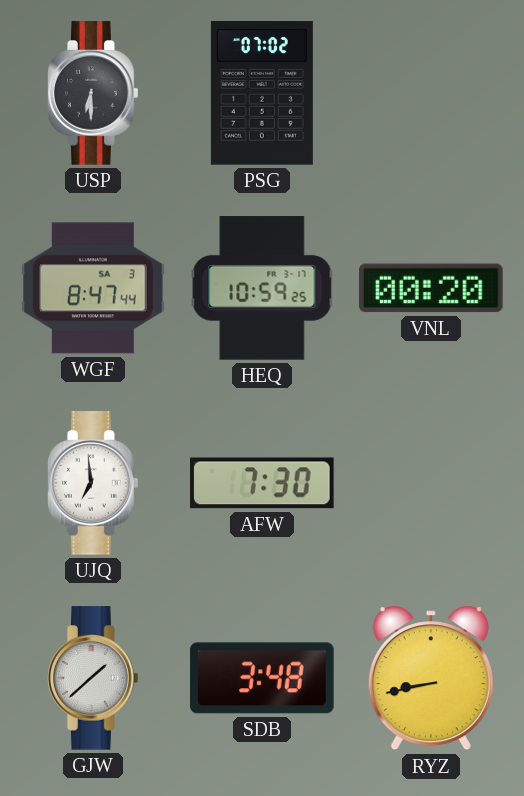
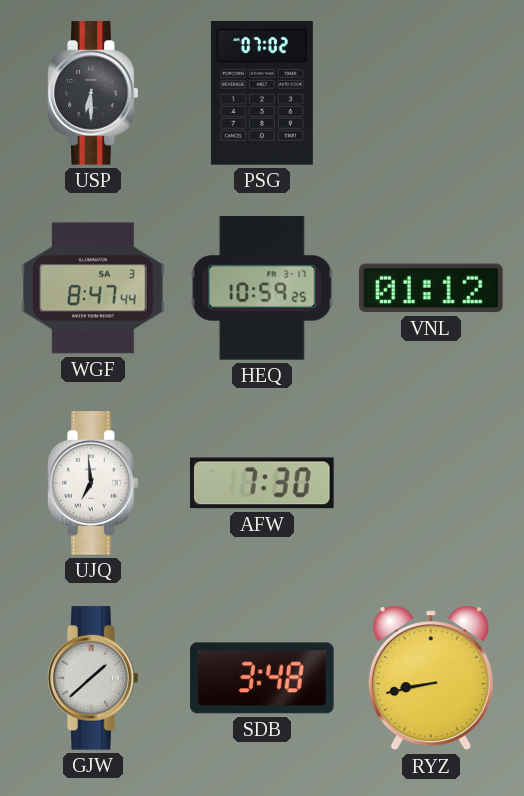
VNL: 00:20 -> 01:12 (432, 288)
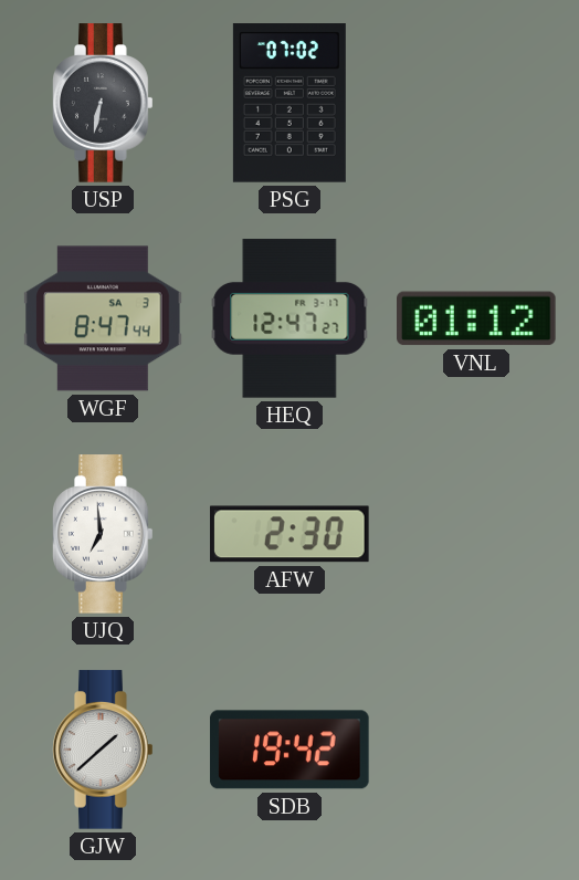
USP: 6:30 -> 6:32 (103, 103)
HEQ: 10:59 -> 12:47 (289, 318)
AFW: 7:30 -> 2:30 (289, 534)
SDB: 3:48 -> 19:42 (289, 750)
RYZ: 8:43 -> none (431, 678)
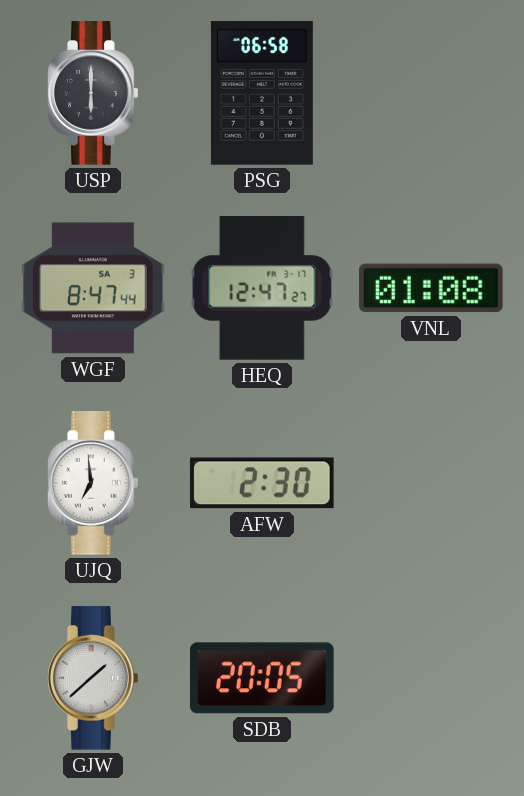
USP: 6:32 -> 6:00 (93, 93)
PSG: 07:02 -> 06:58 (262, 93)
VNL: 01:12 -> 01:08 (432, 288)
SDB: 19:42 -> 20:05 (262, 678)
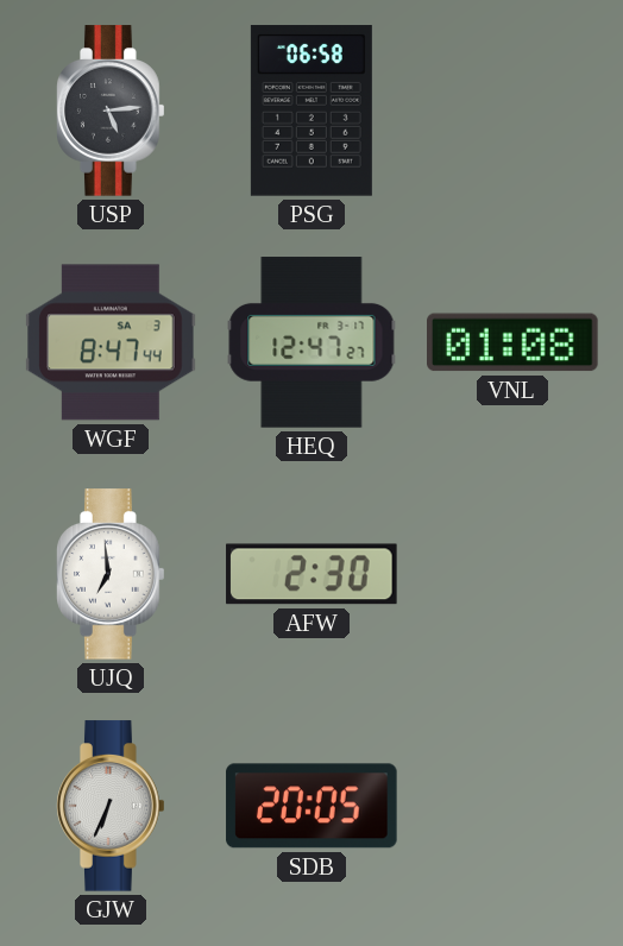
USP: 6:00 -> 5:14 (111, 111)
GJW: 1:38 -> 6:34 (111, 806)
